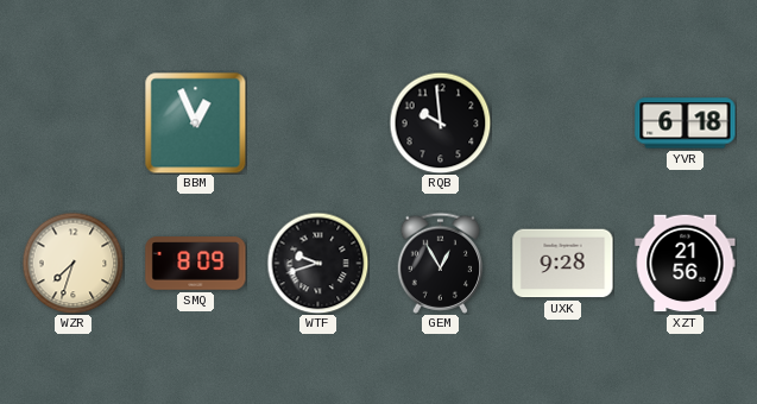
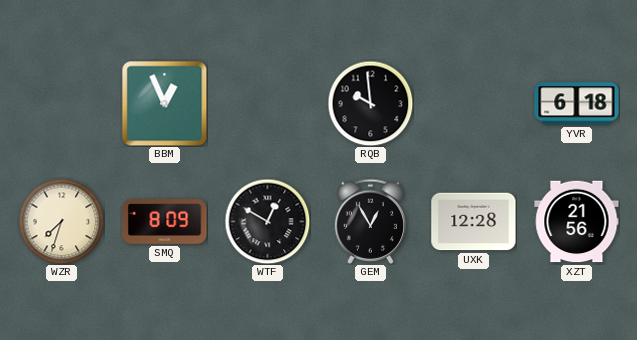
WTF: 9:42 -> 12:50 (267, 221)
UXK: 9:28 -> 12:28 (474, 222)
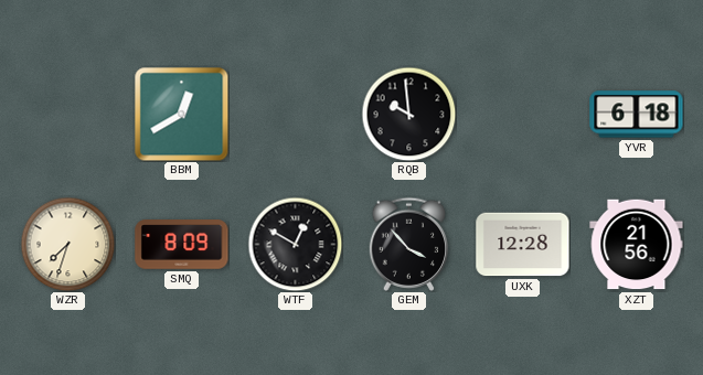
BBM: 12:56 -> 12:40 (181, 114)
GEM: 12:55 -> 3:53 (409, 244)
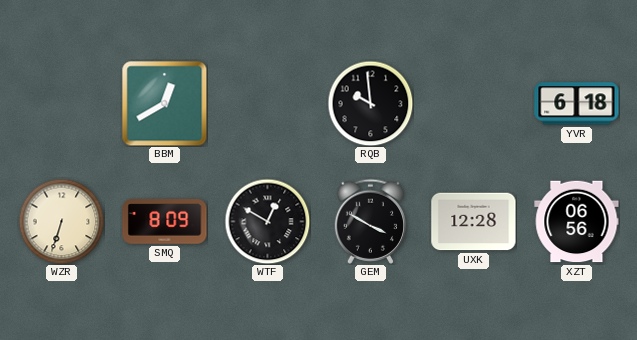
WZR: 7:33 -> 6:33 (61, 221)
GEM: 3:53 -> 3:50 (371, 221)
XZT: 21:56 -> 06:56 (577, 222)
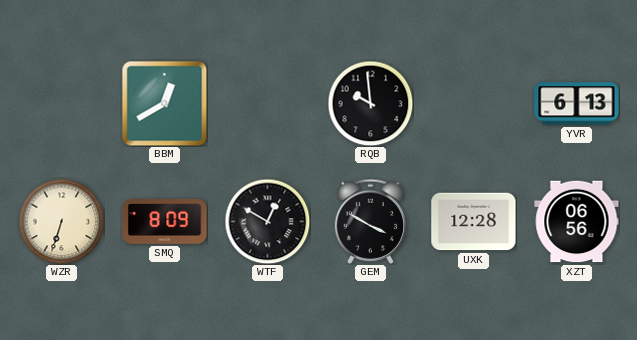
YVR: 6:18 -> 6:13 (577, 104)
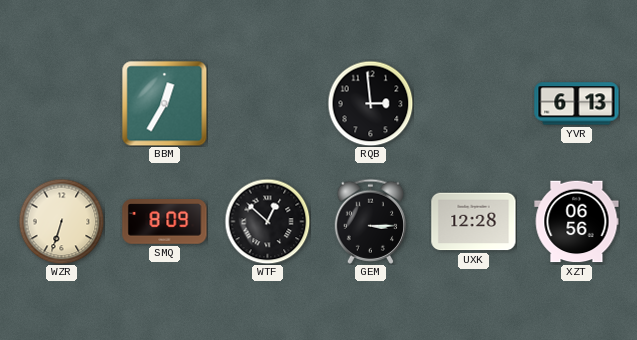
BBM: 12:40 -> 12:35 (164, 103)
RQB: 9:59 -> 2:59 (370, 103)
WTF: 12:50 -> 12:52 (267, 221)
GEM: 3:50 -> 3:15 (371, 221)
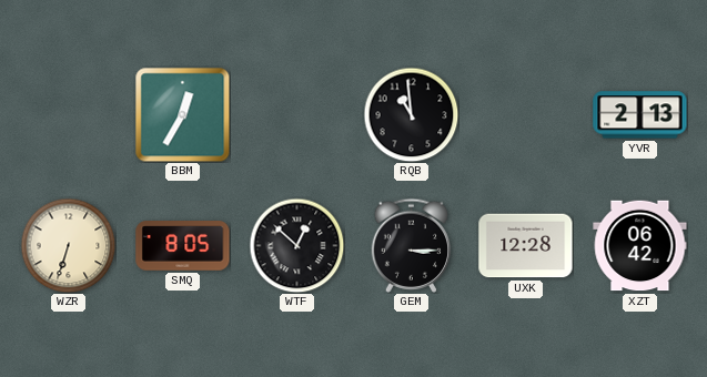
RQB: 2:59 -> 10:59 (411, 114)
YVR: 6:13 -> 2:13 (640, 115)
SMQ: 8:09 -> 8:05 (183, 246)
XZT: 06:56 -> 06:42 (640, 246)
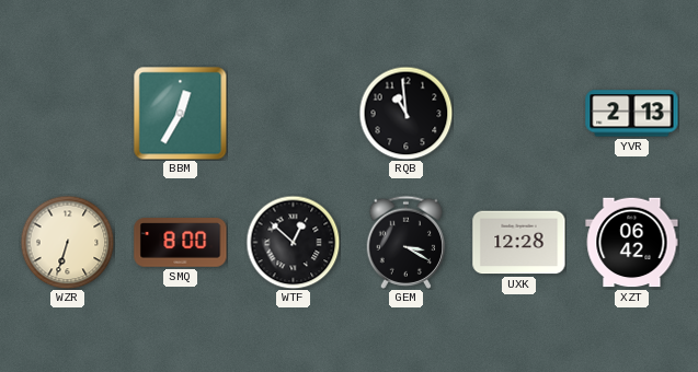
SMQ: 8:05 -> 8:00 (181, 243)
GEM: 3:15 -> 3:20 (407, 242)
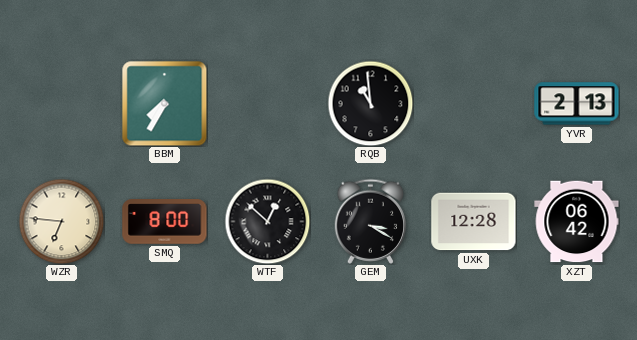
BBM: 12:35 -> 7:35 (164, 103)
WZR: 6:33 -> 6:46 (61, 221)
